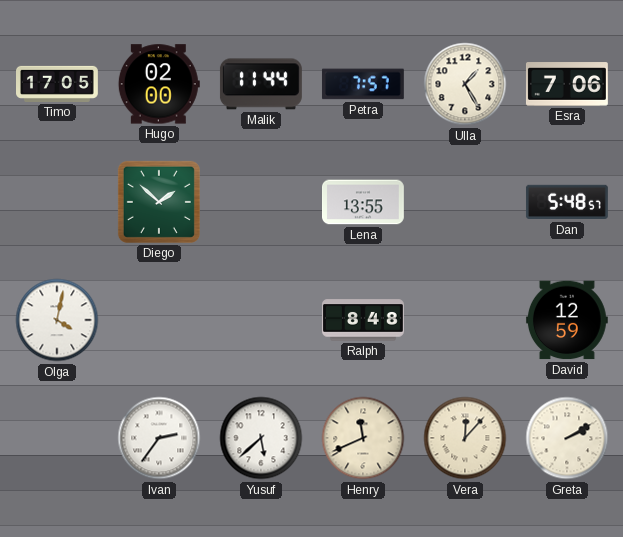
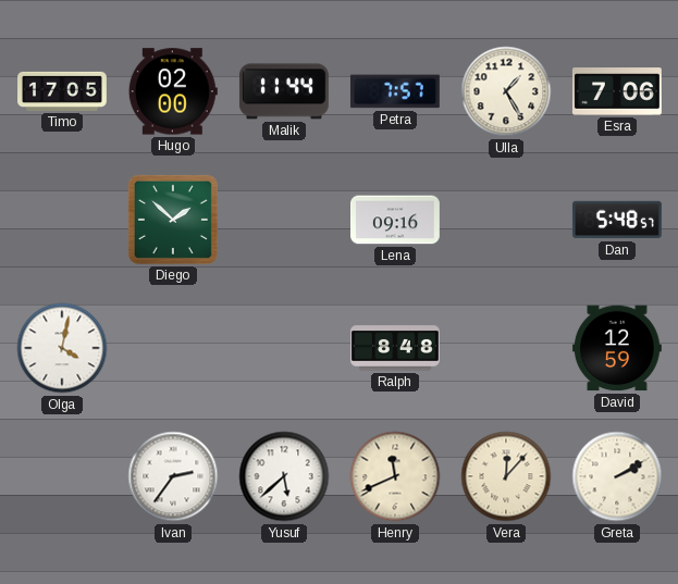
Lena: 13:55 -> 09:16 (396, 220)
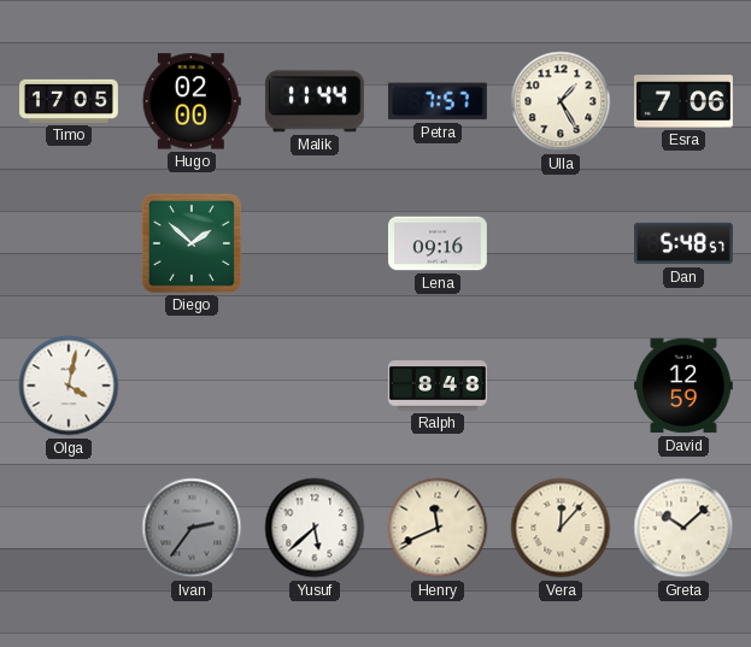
Ivan dial: white -> grey (192, 528)
Greta: 2:10 -> 10:08 (683, 528)
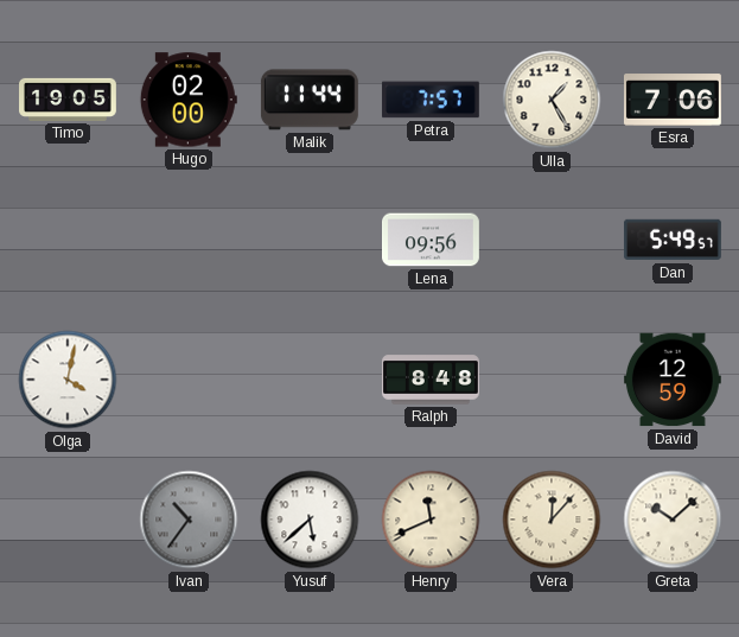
Timo: 17:05 -> 19:05 (69, 100)
Diego: 1:52 -> none (192, 243)
Lena: 09:16 -> 09:56 (432, 240)
Dan: 5:48 -> 5:49 (673, 240)
Ivan: 2:36 -> 10:36 (189, 520)
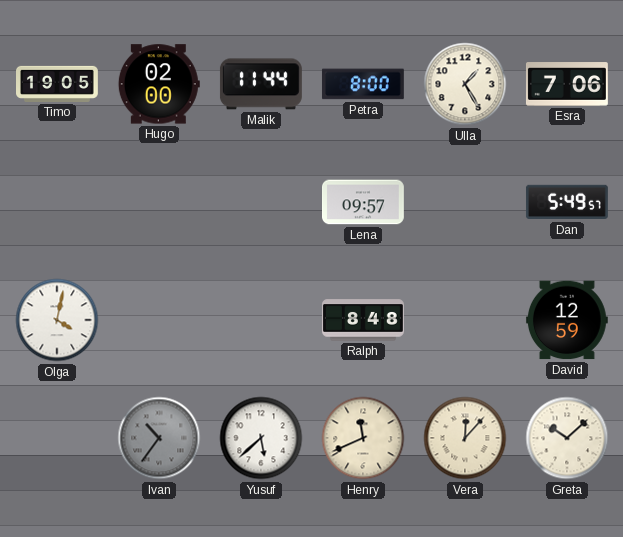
Petra: 7:57 -> 8:00 (363, 84)
Lena: 09:56 -> 09:57 (364, 202)
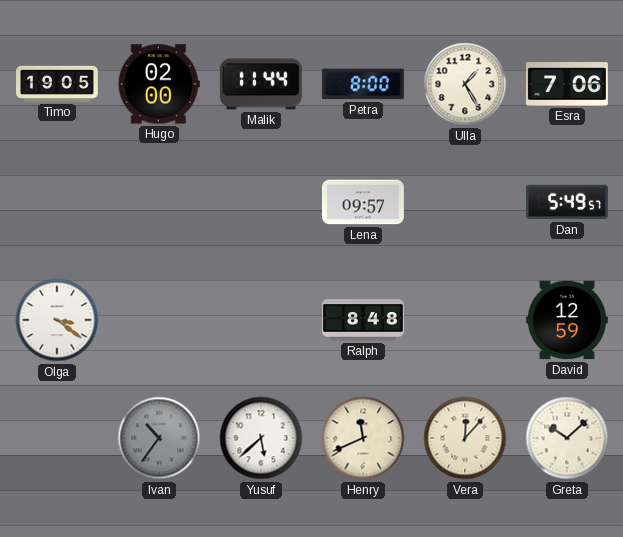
Olga: 4:02 -> 3:21 (57, 320)
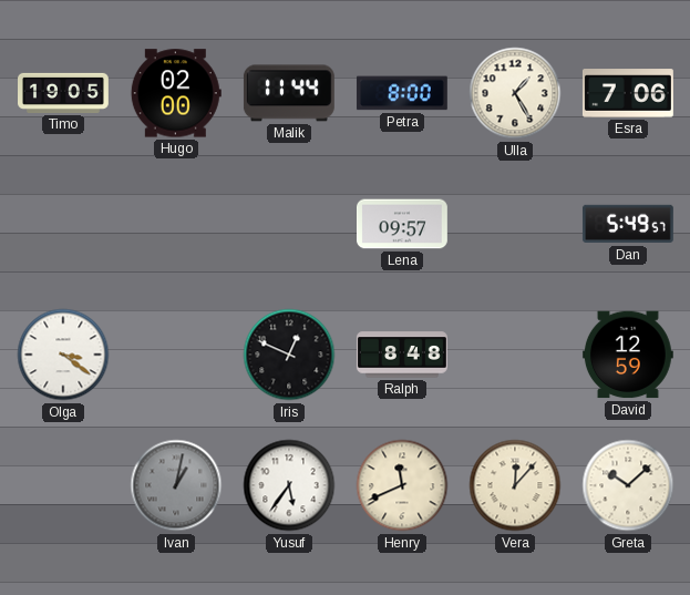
Iris: none -> 12:49 (289, 355)
Ivan: 10:36 -> 1:02 (176, 485)
Yusuf: 5:38 -> 5:36 (289, 485)
